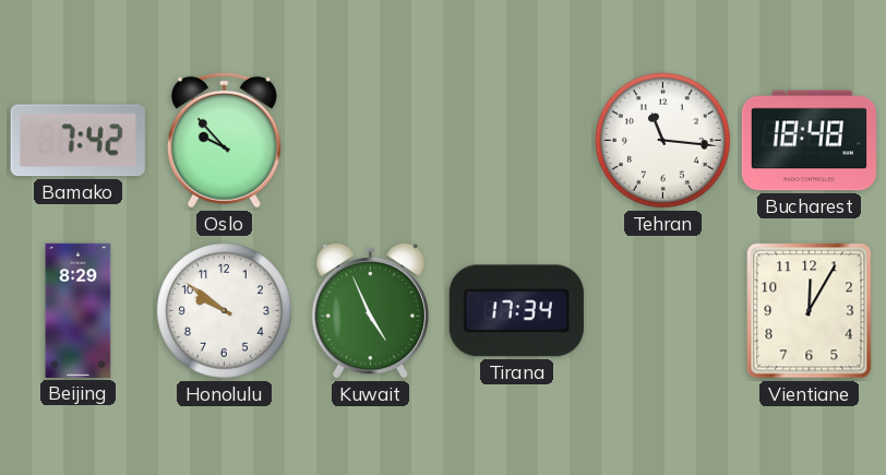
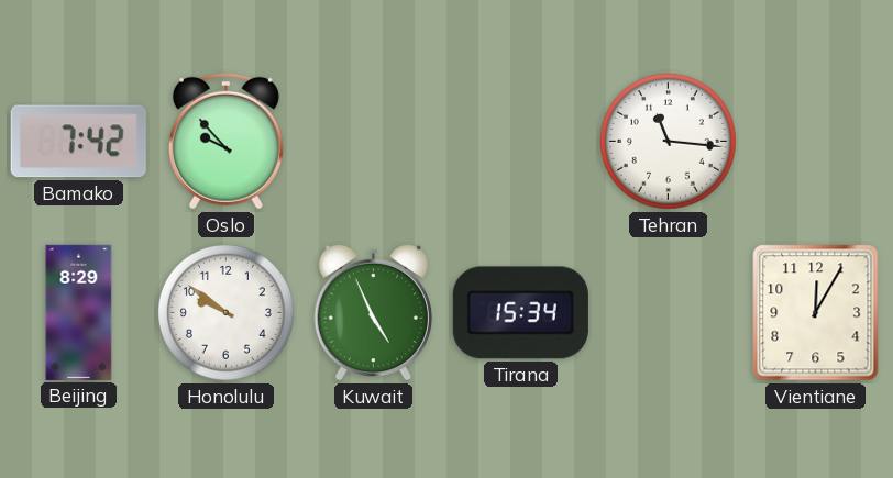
Bucharest: 18:48 -> none (809, 141)
Tirana: 17:34 -> 15:34 (520, 313)
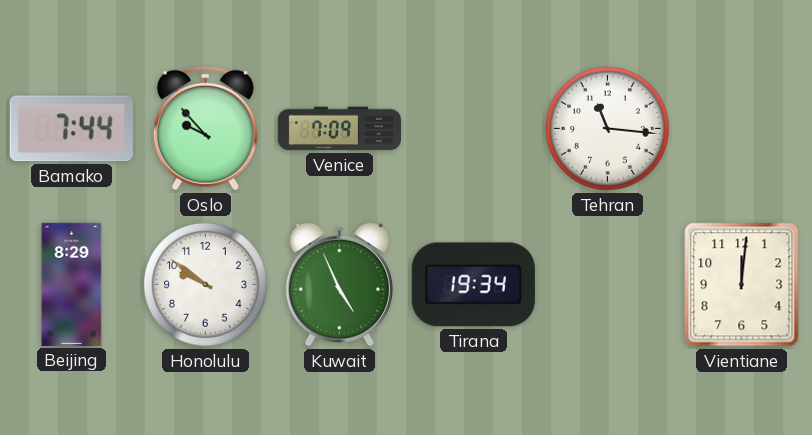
Bamako: 7:42 -> 7:44 (71, 129)
Venice: none -> 7:09 (339, 129)
Tirana: 15:34 -> 19:34 (473, 285)
Vientiane: 12:05 -> 12:01 (742, 285)
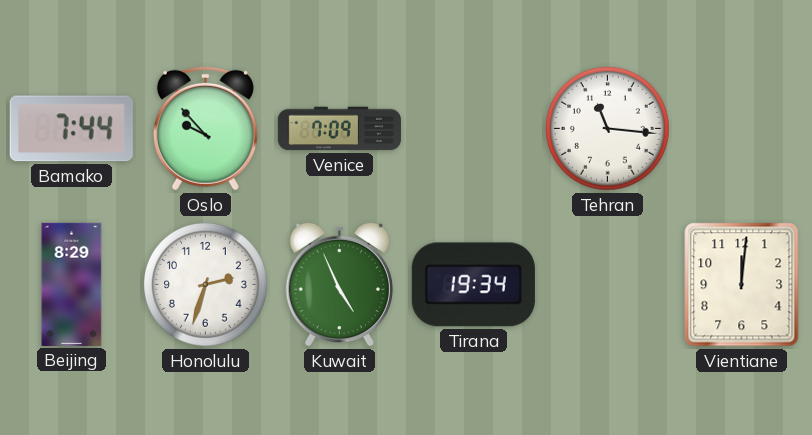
Honolulu: 9:51 -> 2:33 (205, 284)
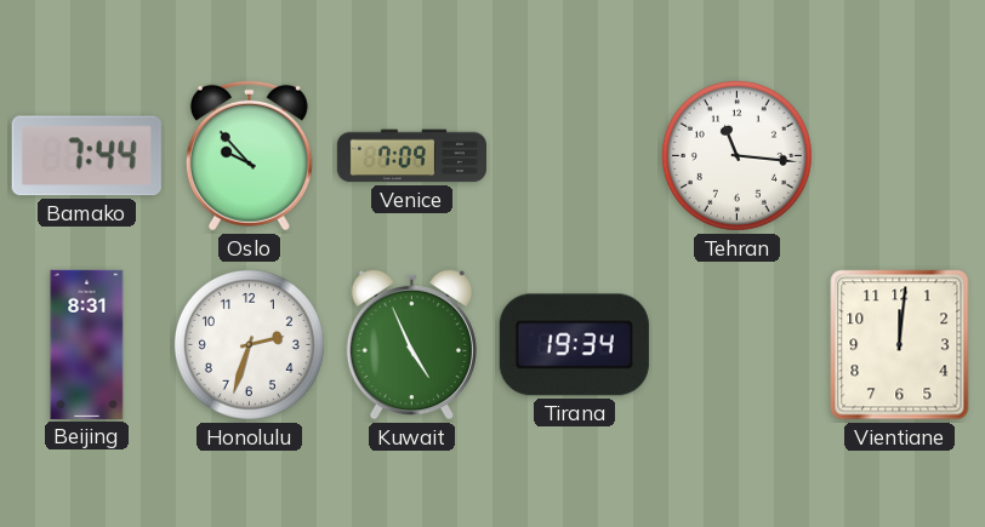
Beijing: 8:29 -> 8:31 (87, 344)
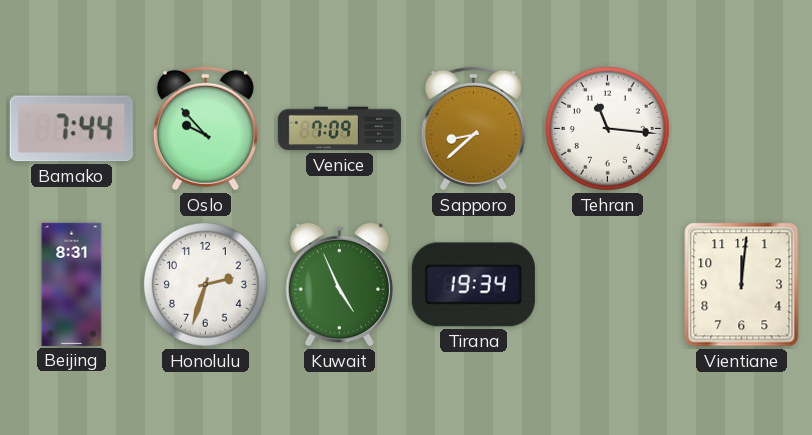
Sapporo: none -> 8:38 (473, 128)
